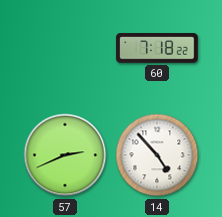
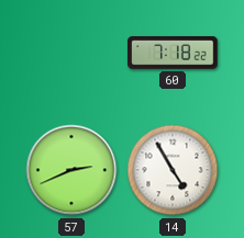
14: 4:53 -> 4:55 (173, 170)
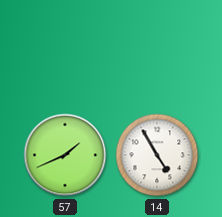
60: 7:18 -> none (173, 53)
57: 2:41 -> 1:41 (65, 155)
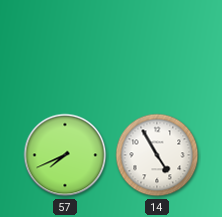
57: 1:41 -> 7:41 (65, 155)
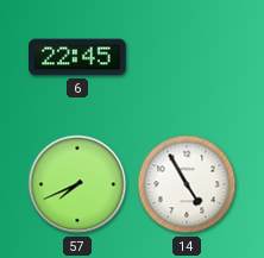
6: none -> 22:45 (77, 57)
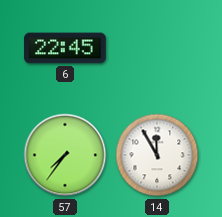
57: 7:41 -> 7:36 (65, 155)
14: 4:55 -> 11:55 (157, 155)
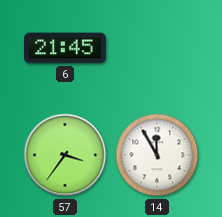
6: 22:45 -> 21:45 (65, 48)
57: 7:36 -> 3:36 (65, 155)
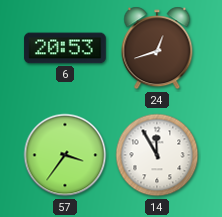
6: 21:45 -> 20:53 (65, 48)
24: none -> 12:42 (157, 48)
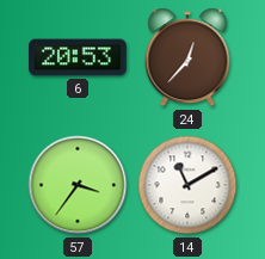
24: 12:42 -> 12:37 (187, 57)
14: 11:55 -> 11:10 (187, 185)
